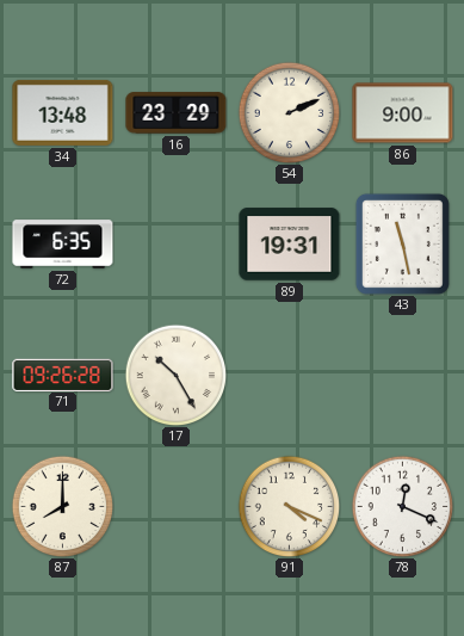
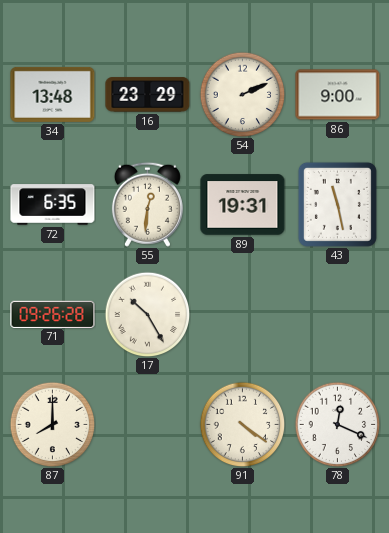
55: none -> 12:31 (147, 204)
91: 4:19 -> 4:21 (242, 424)
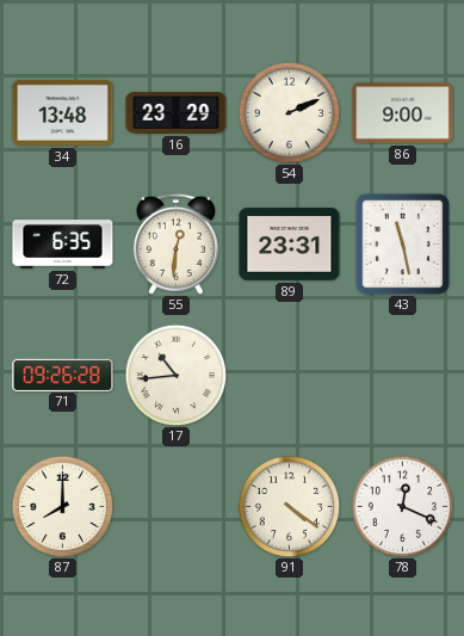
89: 19:31 -> 23:31 (290, 245)
17: 10:25 -> 10:44 (175, 375)
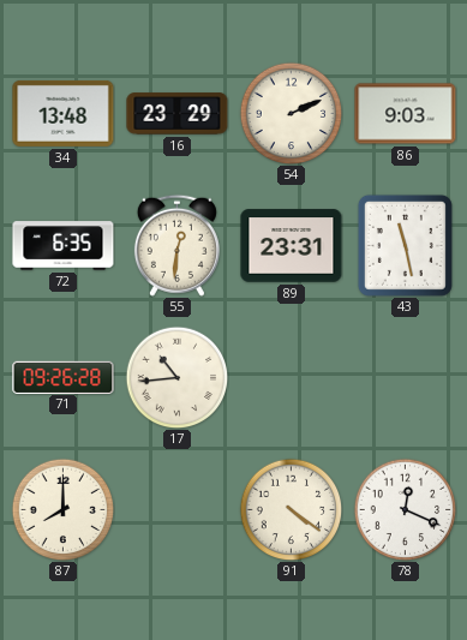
86: 9:00 -> 9:03 (406, 114)
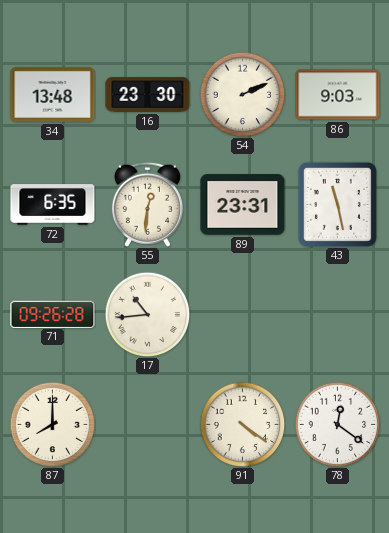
16: 23:29 -> 23:30 (148, 95)
78: 12:19 -> 12:21 (337, 424)
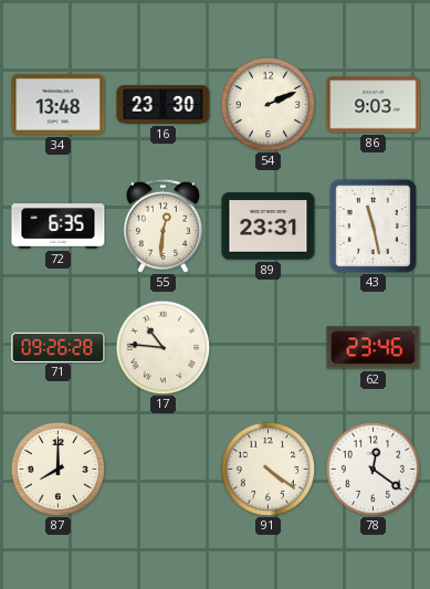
17: 10:44 -> 10:46 (162, 347)
62: none -> 23:46 (374, 348)
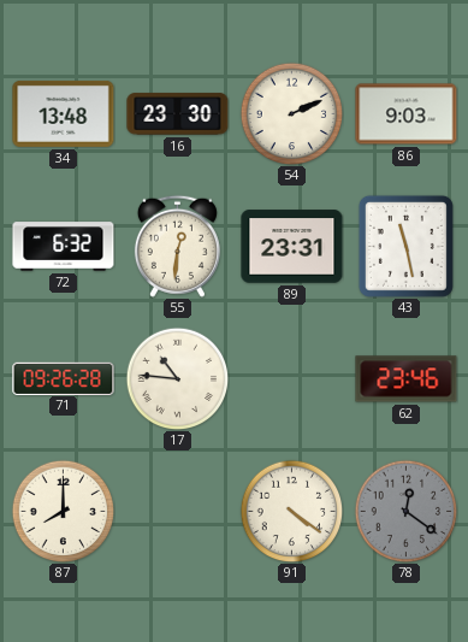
72: 6:35 -> 6:32 (64, 247)
78 dial: white -> grey (405, 511)
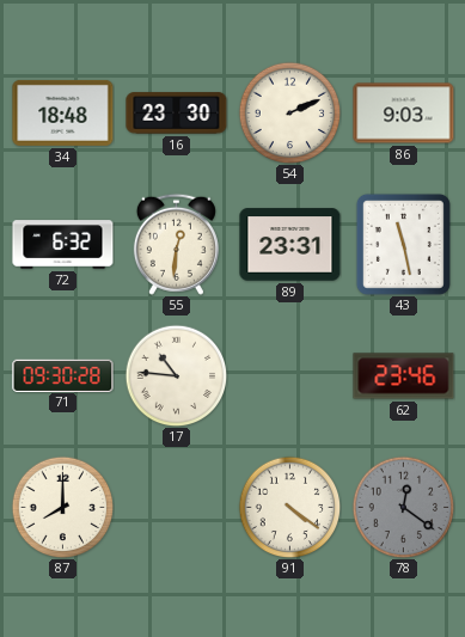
34: 13:48 -> 18:48 (63, 112)
71: 09:26 -> 09:30 (63, 375)
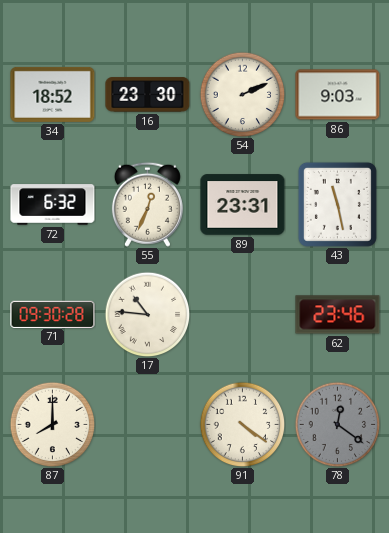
34: 18:48 -> 18:52 (53, 94)
55: 12:31 -> 12:34 (147, 204)
